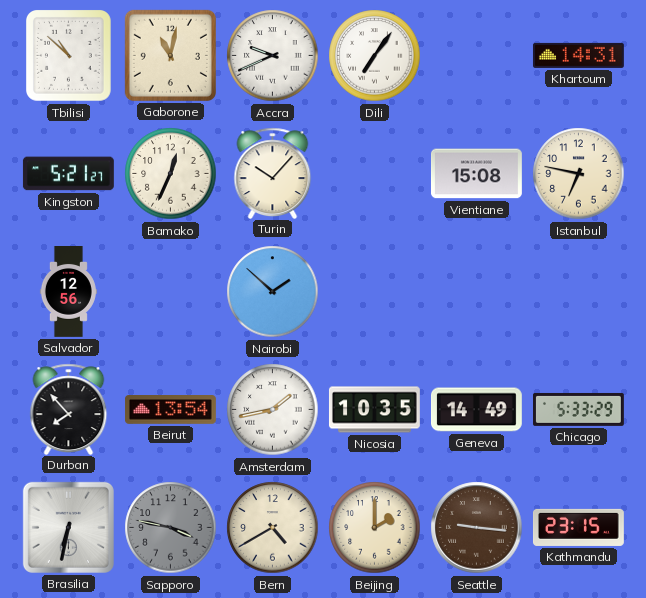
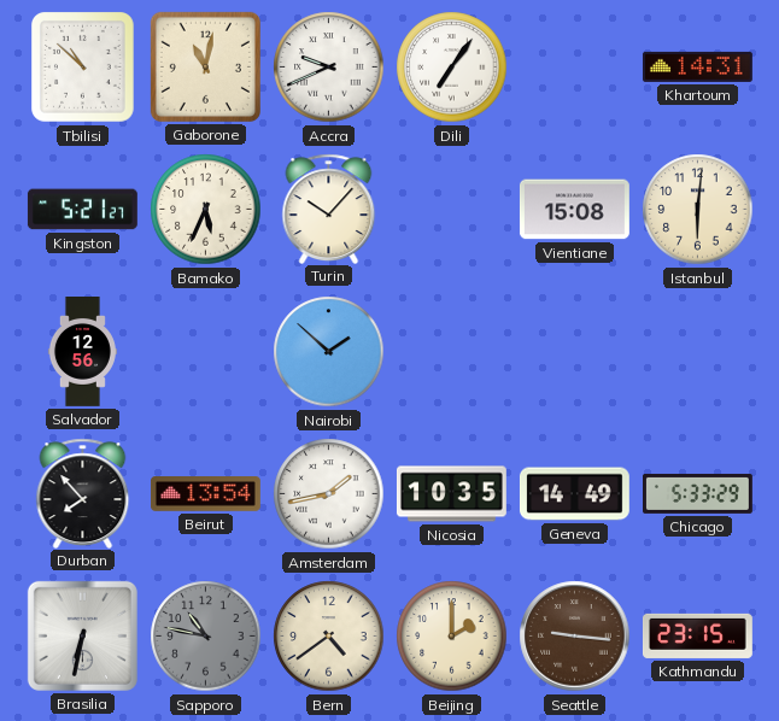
Bamako: 12:34 -> 5:34 (206, 210)
Istanbul: 6:47 -> 6:01 (698, 210)
Sapporo: 3:47 -> 10:47 (206, 637)
Bern: 4:40 -> 4:39 (329, 637)
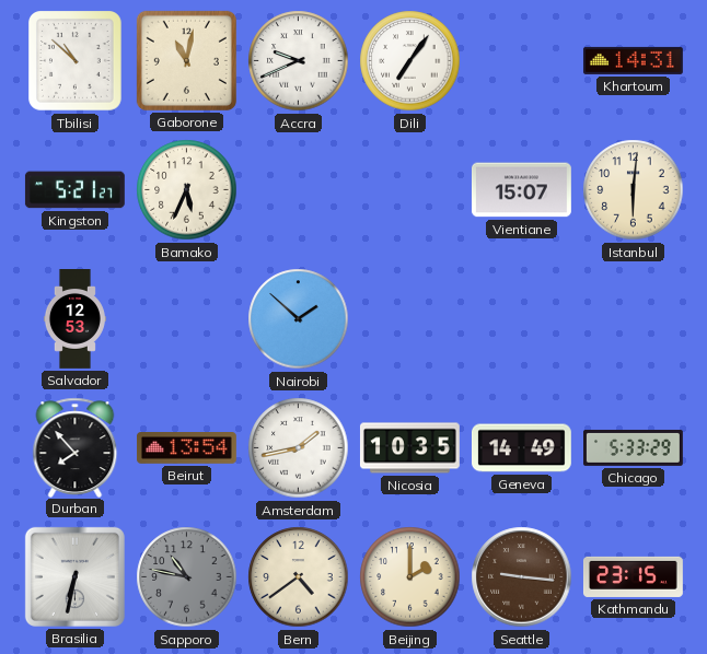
Turin: 10:07 -> none (329, 209)
Vientiane: 15:08 -> 15:07 (521, 190)
Salvador: 12:56 -> 12:53 (74, 319)
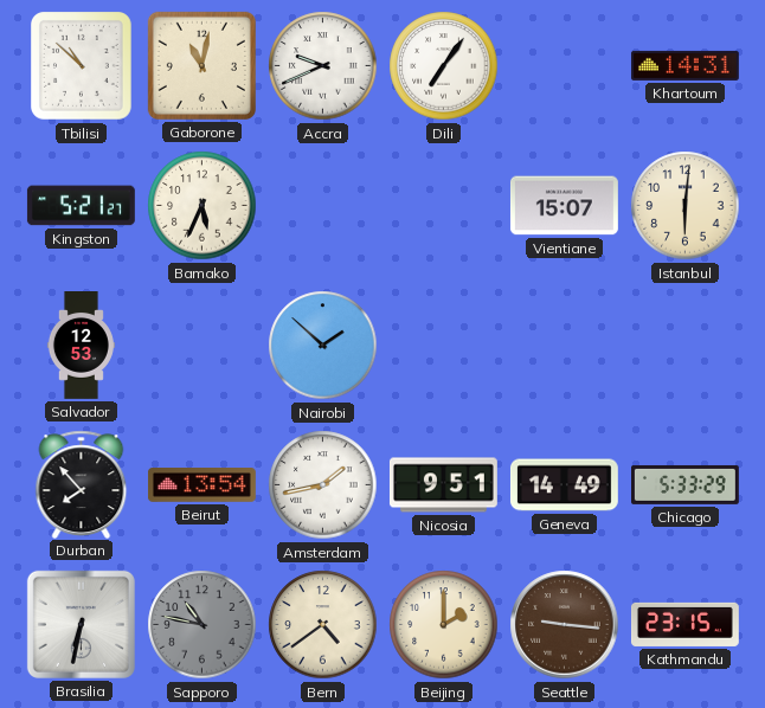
Nicosia: 10:35 -> 9:51 (444, 485)
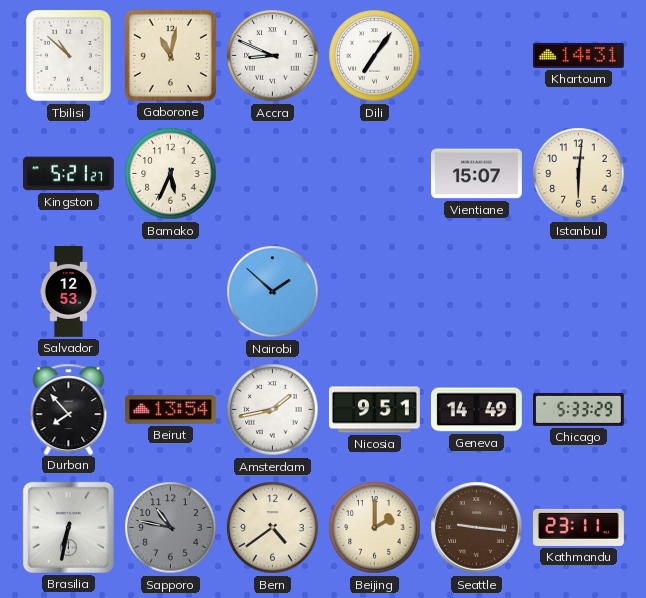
Accra: 9:41 -> 8:49 (273, 56)
Kathmandu: 23:15 -> 23:11 (578, 527)
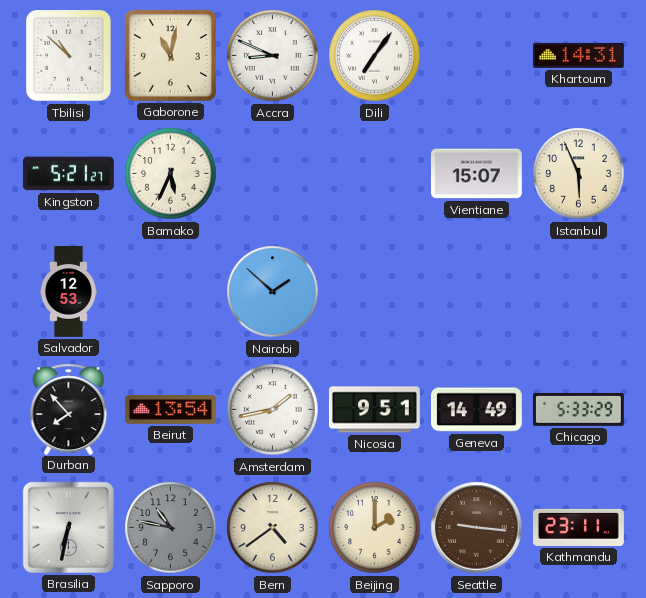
Istanbul: 6:01 -> 5:56 (579, 174)
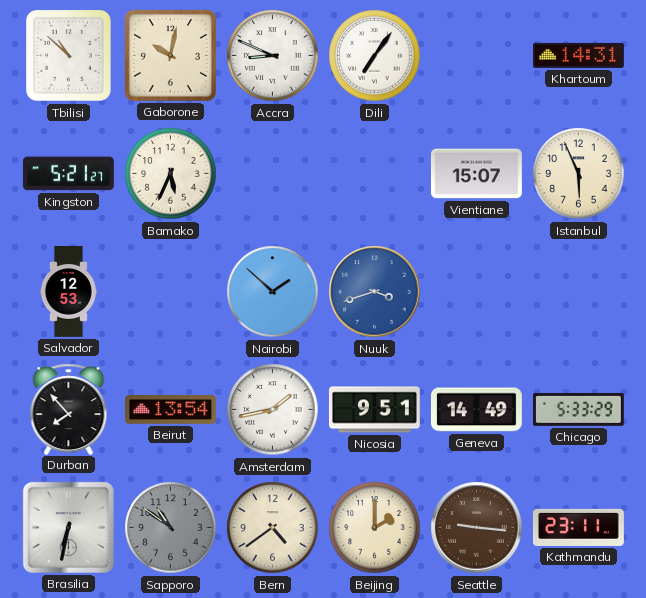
Gaborone: 11:02 -> 10:02 (170, 55)
Nuuk: none -> 3:42 (375, 292)
Sapporo: 10:47 -> 10:51 (171, 528)
